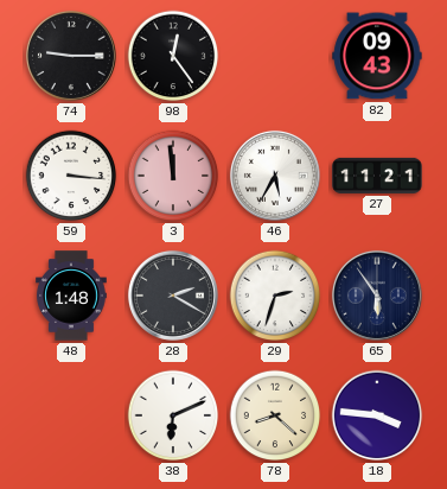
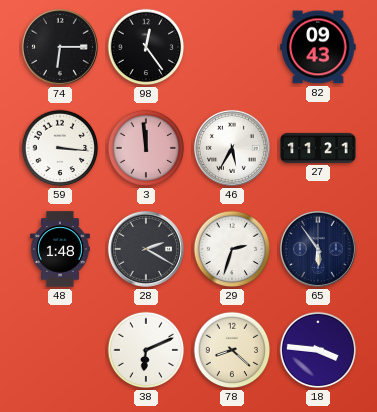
74: 9:15 -> 6:15 (60, 47)
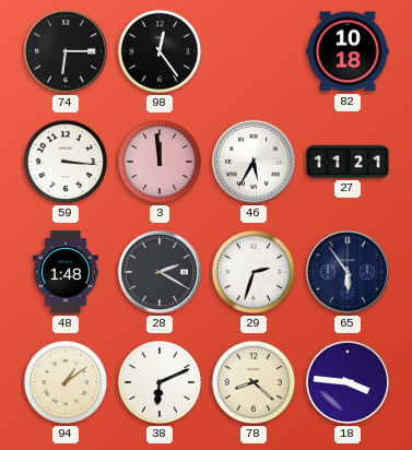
82: 09:43 -> 10:18 (348, 51)
94: none -> 1:09 (66, 382)
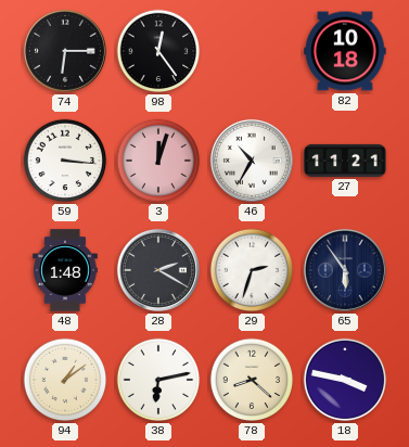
3: 11:59 -> 12:03 (158, 161)
46: 5:35 -> 10:35 (252, 161)
38: 6:11 -> 6:13 (158, 380)
18: 3:46 -> 3:47 (345, 380)
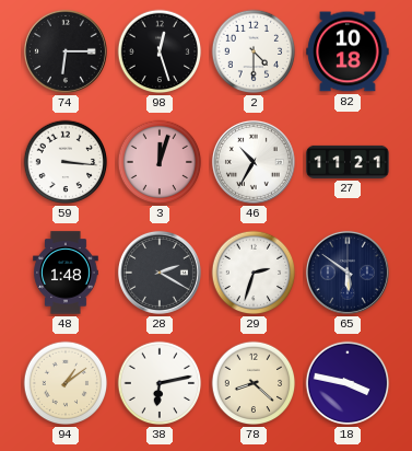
98: 12:24 -> 12:27 (160, 51)
2: none -> 4:30 (254, 51)
65: 5:54 -> 5:51 (348, 273)
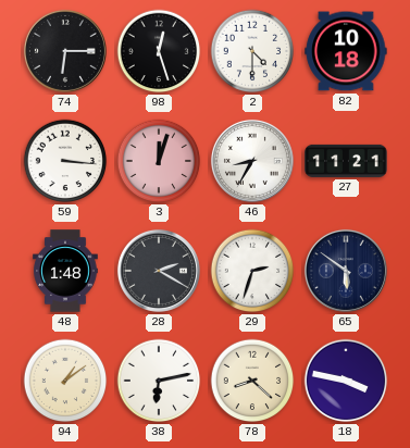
46: 10:35 -> 8:35 (252, 161)
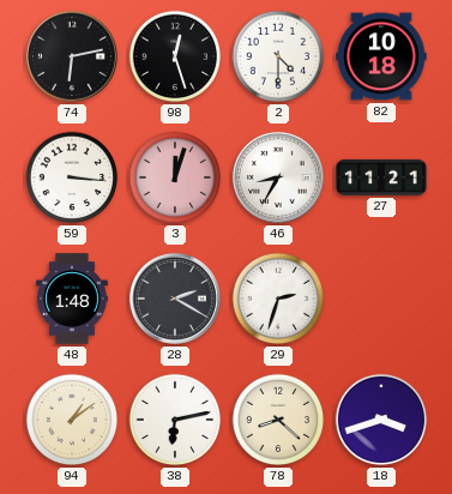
74: 6:15 -> 6:13 (72, 56)
65: 5:51 -> none (346, 271)
18: 3:47 -> 3:42 (381, 420)
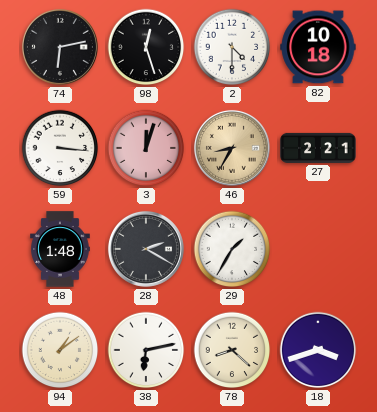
46 dial: white -> champagne (232, 148)
27: 11:21 -> 2:21 (318, 148)
29: 2:33 -> 1:35 (232, 249)
